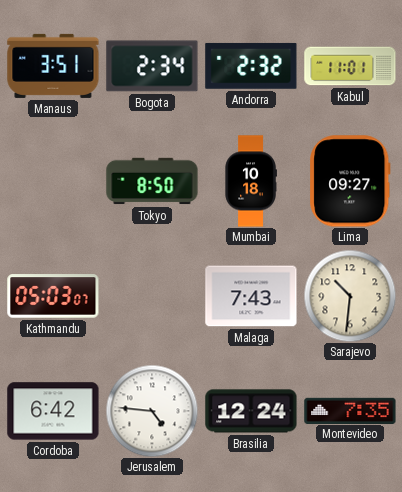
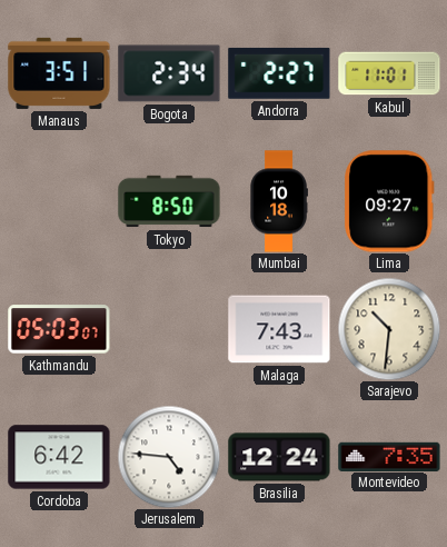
Andorra: 2:32 -> 2:27 (279, 73)
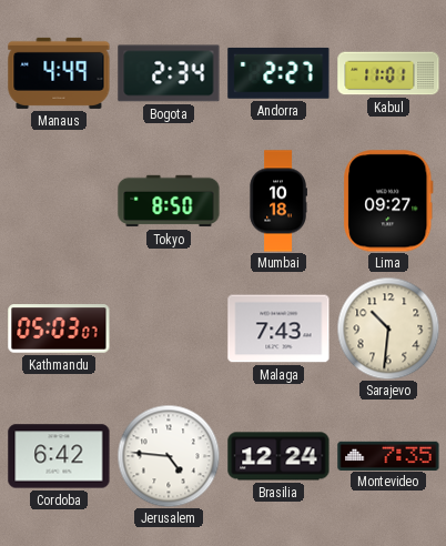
Manaus: 3:51 -> 4:49 (59, 73)
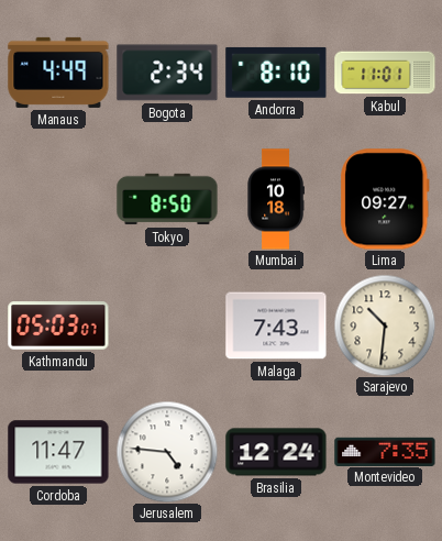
Andorra: 2:27 -> 8:10 (276, 73)
Cordoba: 6:42 -> 11:47 (58, 452)
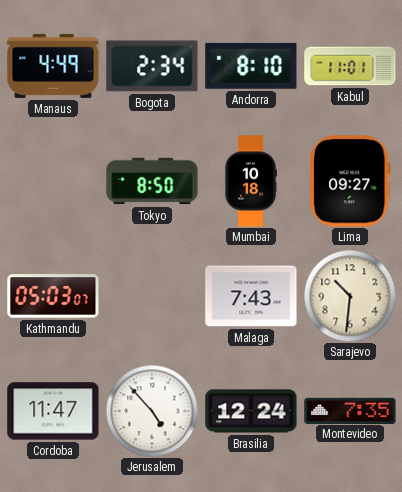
Jerusalem: 4:46 -> 4:53 (152, 411)
